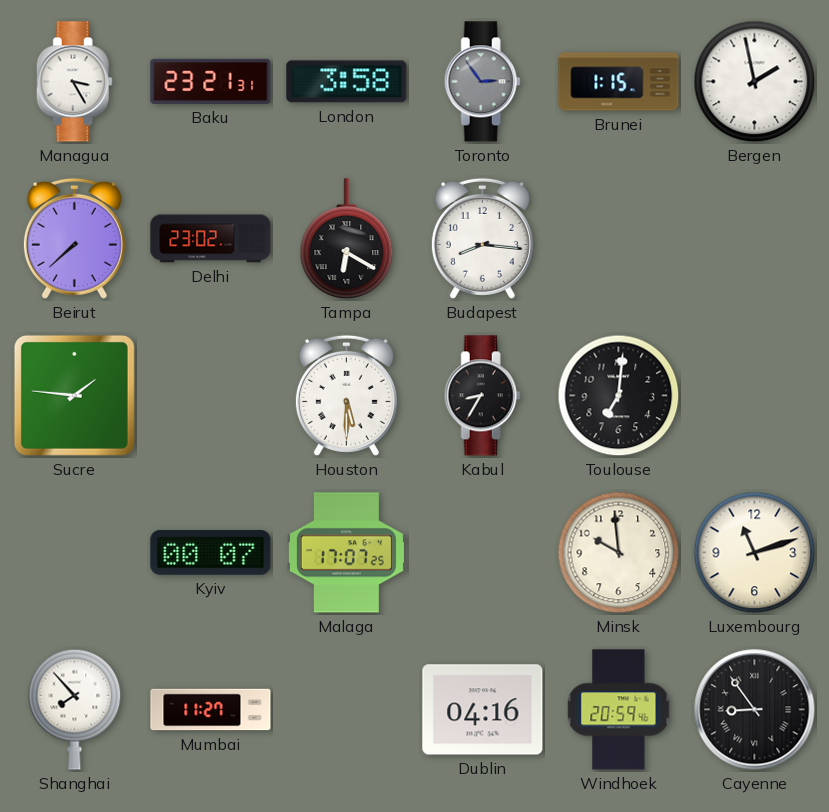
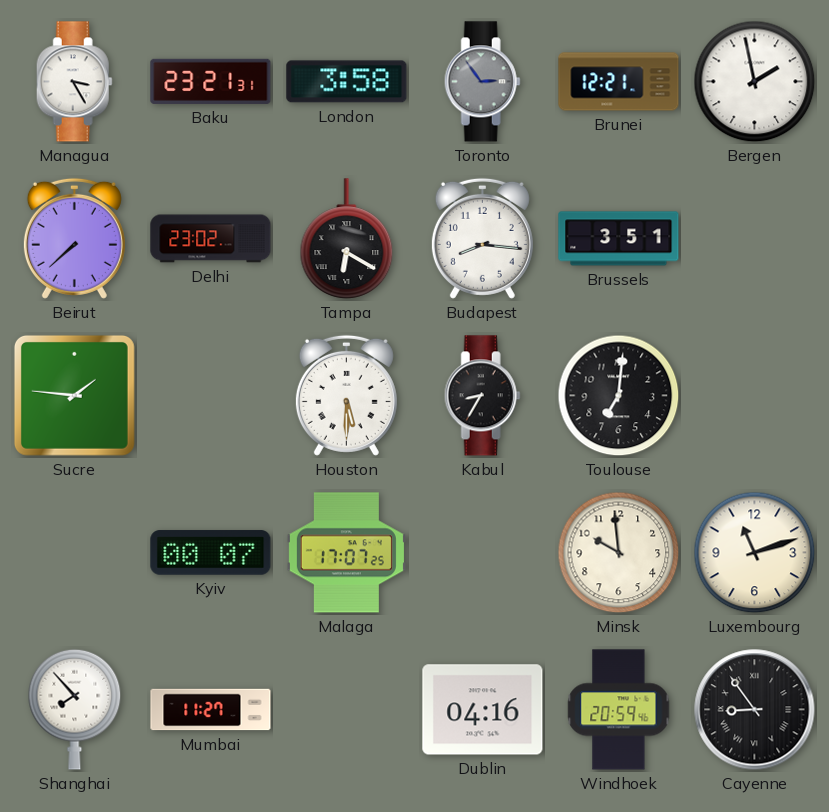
Brunei: 1:15 -> 12:21 (619, 82)
Brussels: none -> 3:51 (619, 239)
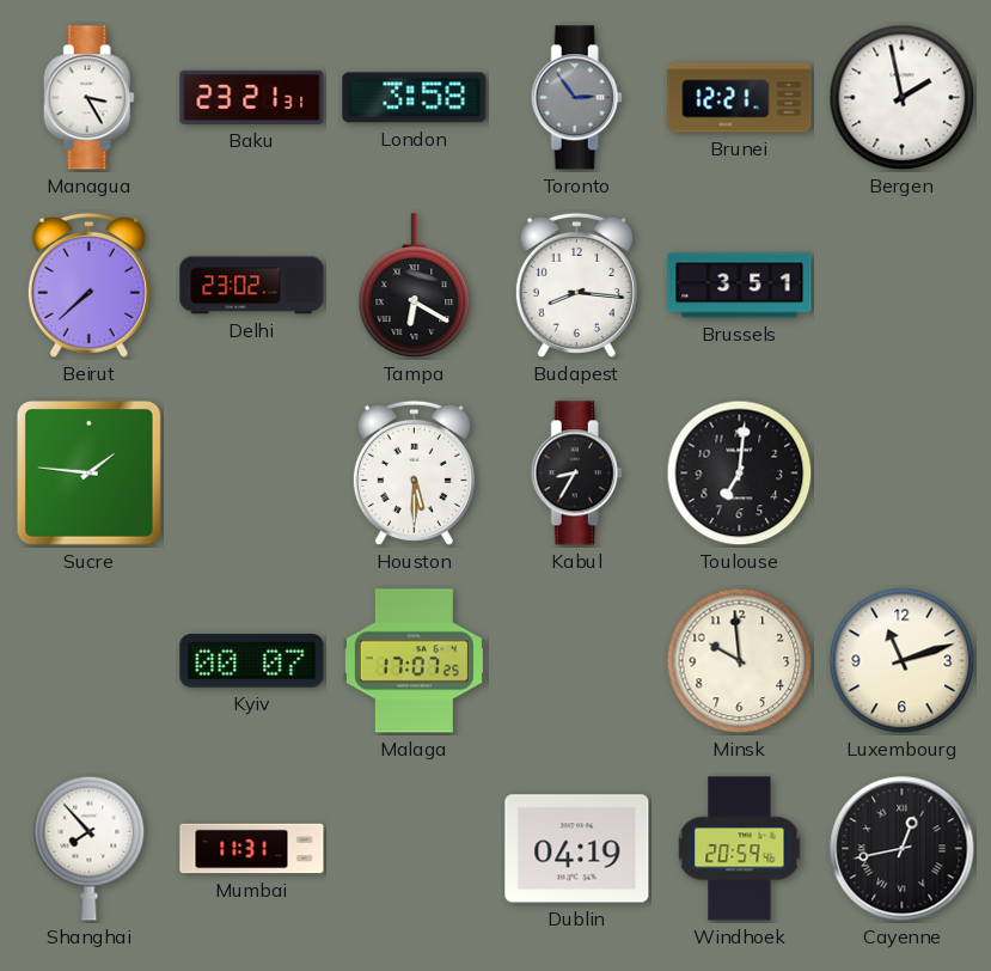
Mumbai: 11:27 -> 11:31 (252, 849)
Dublin: 04:16 -> 04:19 (577, 849)
Cayenne: 8:54 -> 12:43 (903, 849)
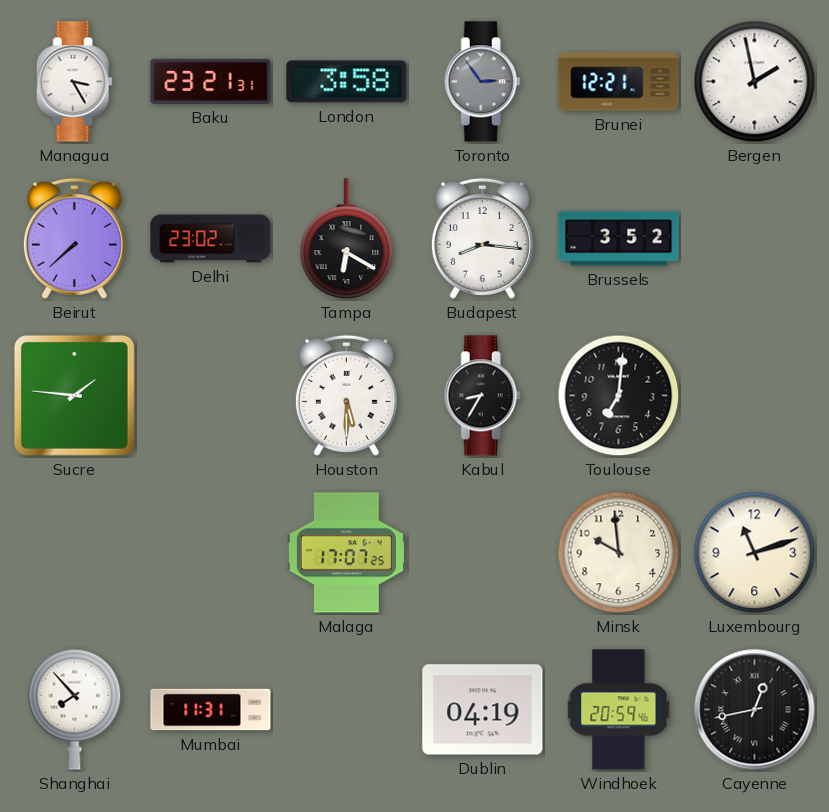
Brussels: 3:51 -> 3:52 (619, 239)
Kyiv: 00:07 -> none (252, 661)
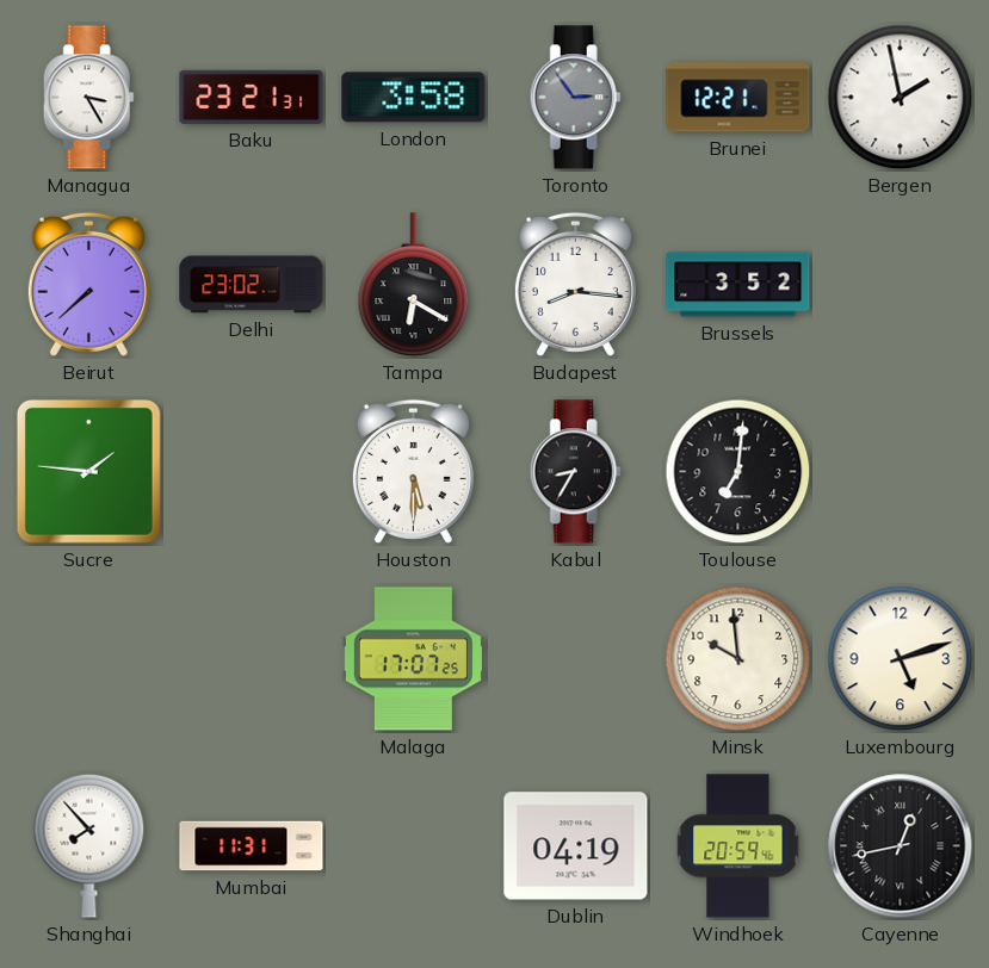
Luxembourg: 11:12 -> 5:12 (901, 659)
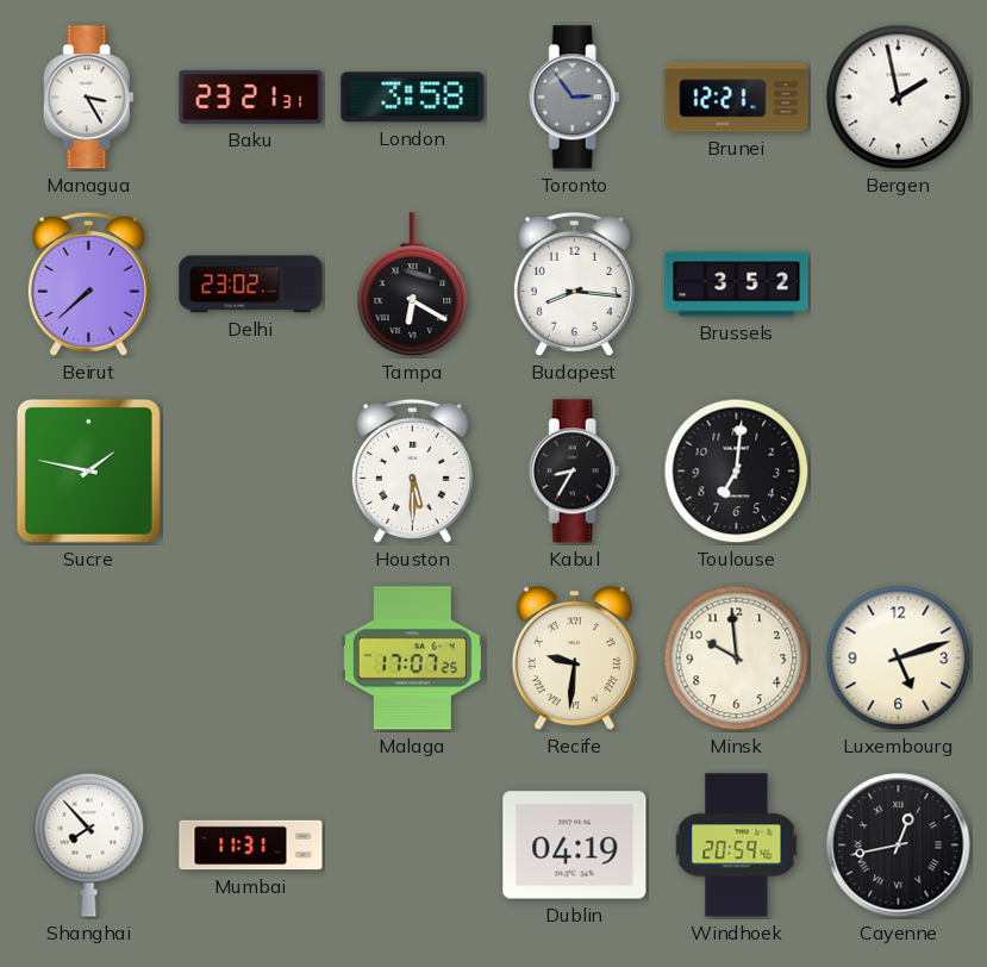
Sucre: 1:46 -> 1:47 (88, 470)
Recife: none -> 9:31 (574, 659)
